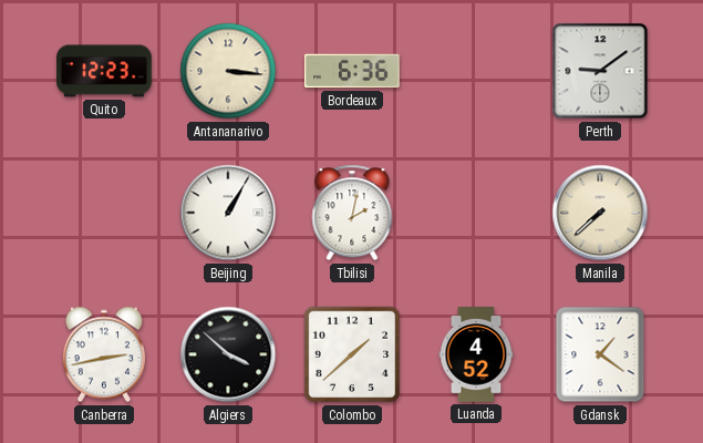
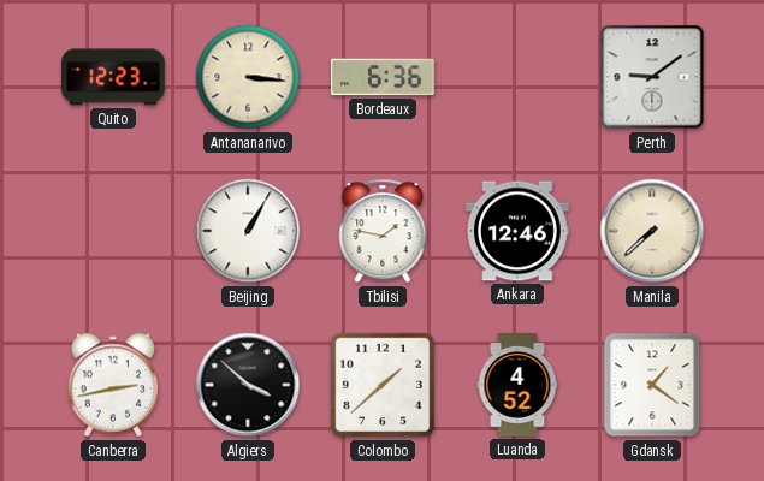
Tbilisi: 2:02 -> 1:47 (383, 231)
Ankara: none -> 12:46 (517, 231)
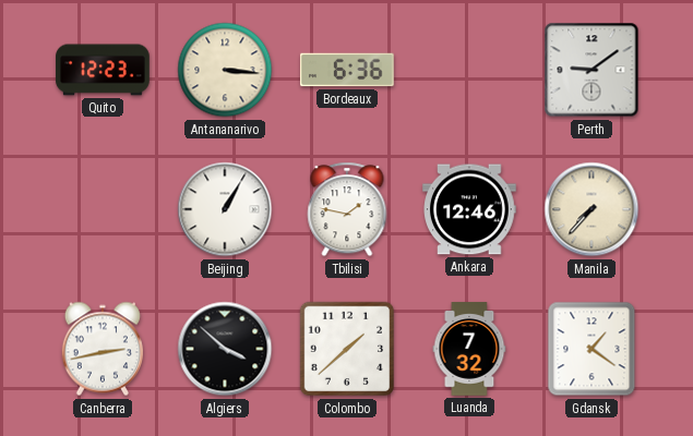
Manila: 7:38 -> 7:37 (592, 209)
Luanda: 4:52 -> 7:32 (469, 349)
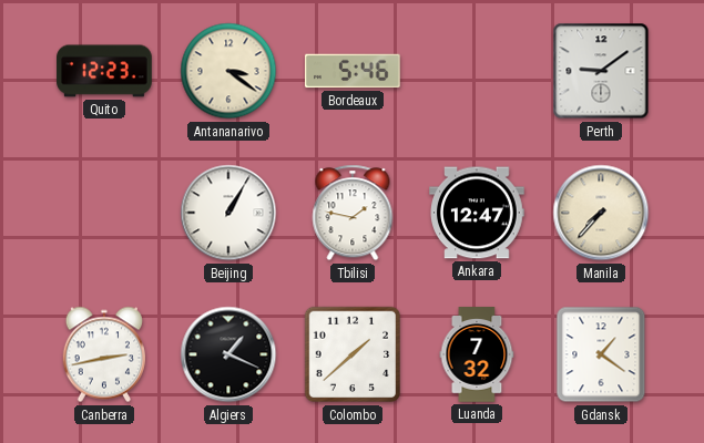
Antananarivo: 3:16 -> 3:21 (228, 71)
Bordeaux: 6:36 -> 5:46 (354, 71)
Ankara: 12:46 -> 12:47 (477, 213)
Algiers: 3:52 -> 1:19 (228, 354)
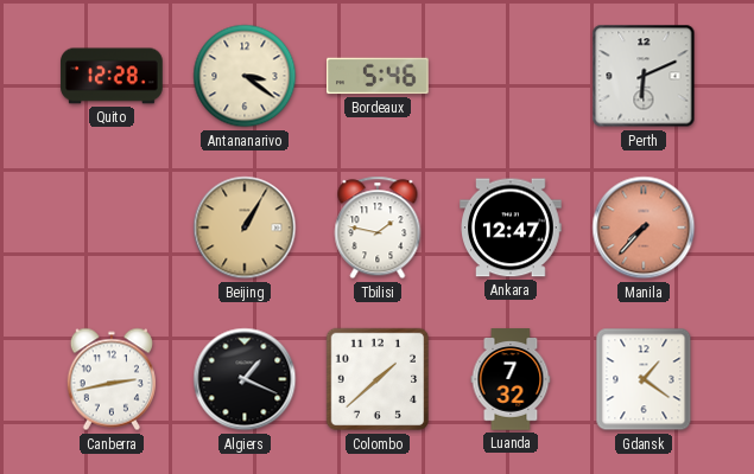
Quito: 12:23 -> 12:28 (112, 76)
Perth: 9:09 -> 6:11 (644, 76)
Beijing dial: white -> champagne (245, 228)
Manila dial: cream -> salmon (644, 228)
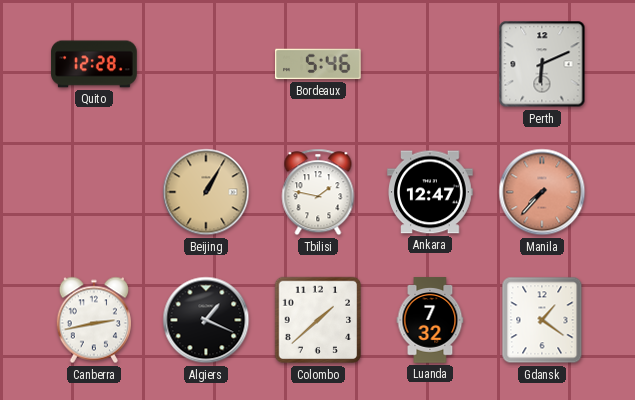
Antananarivo: 3:21 -> none (245, 76)
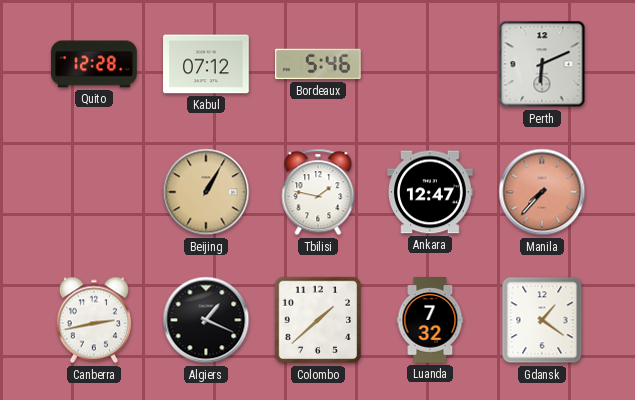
Kabul: none -> 07:12 (206, 64)
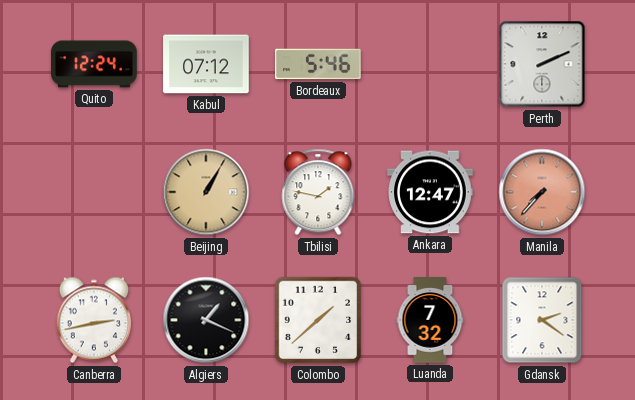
Quito: 12:28 -> 12:24 (94, 64)
Perth: 6:11 -> 2:11 (542, 64)
Gdansk: 1:21 -> 2:21 (542, 320)
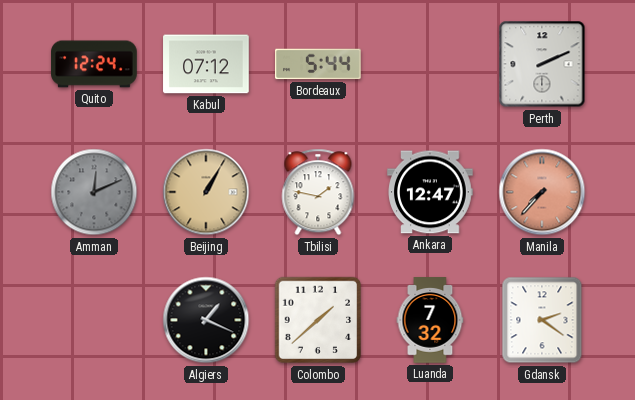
Bordeaux: 5:46 -> 5:44 (319, 64)
Amman: none -> 12:11 (94, 192)
Canberra: 2:43 -> none (93, 320)
